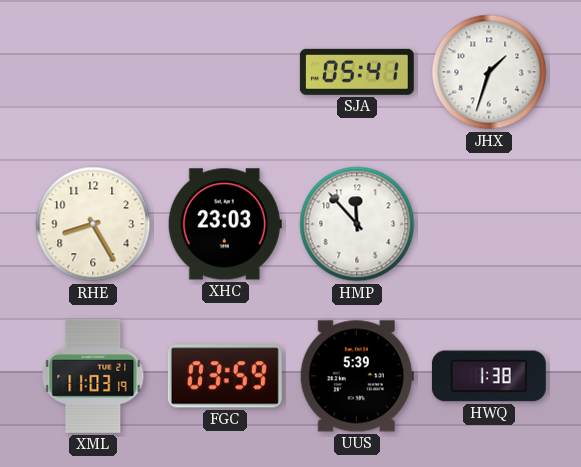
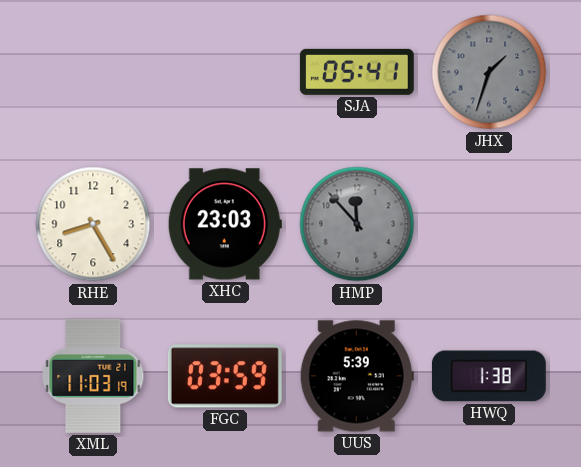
JHX dial: white -> grey (489, 72)
HMP dial: white -> grey (357, 224)
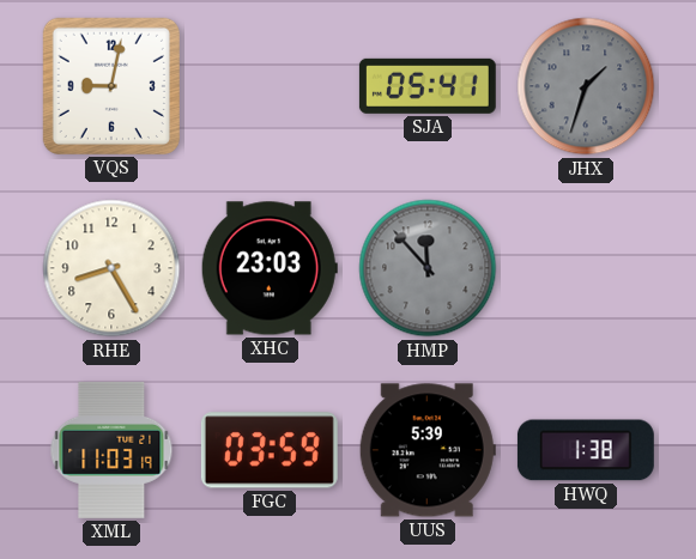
VQS: none -> 9:02 (111, 86)
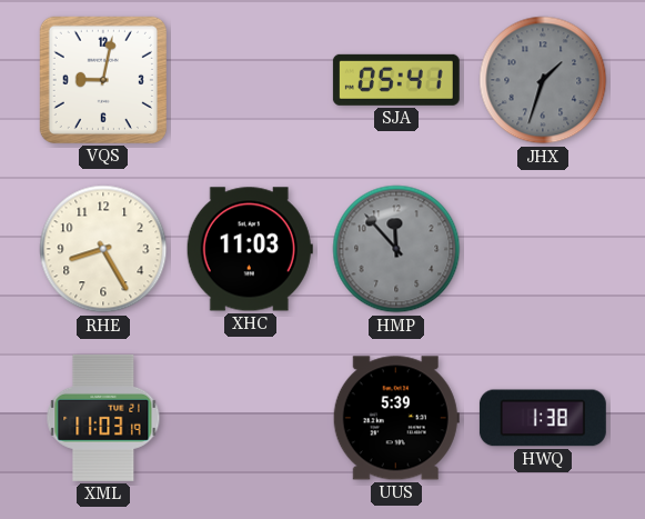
XHC: 23:03 -> 11:03 (250, 249)
FGC: 03:59 -> none (270, 450)
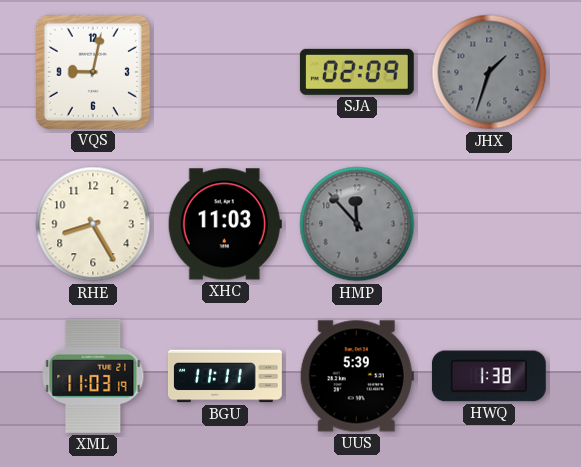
SJA: 05:41 -> 02:09 (357, 72)
BGU: none -> 11:11 (225, 376)
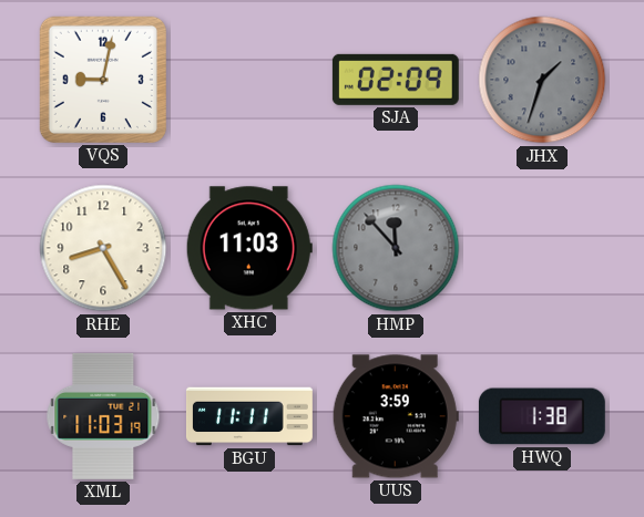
UUS: 5:39 -> 3:59 (396, 416)
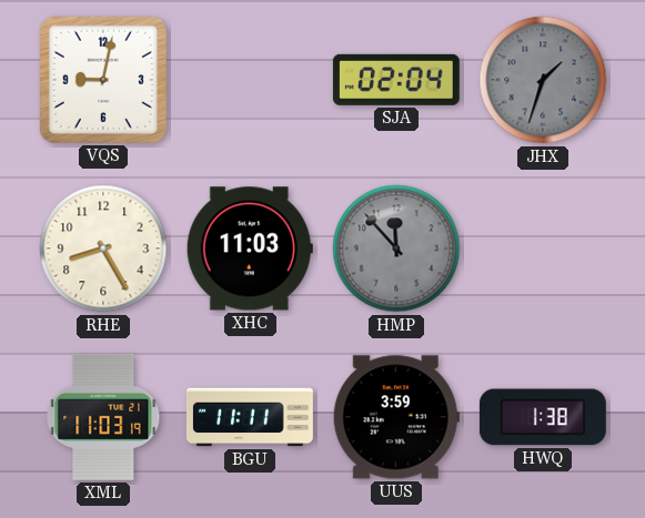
SJA: 02:09 -> 02:04 (396, 80)
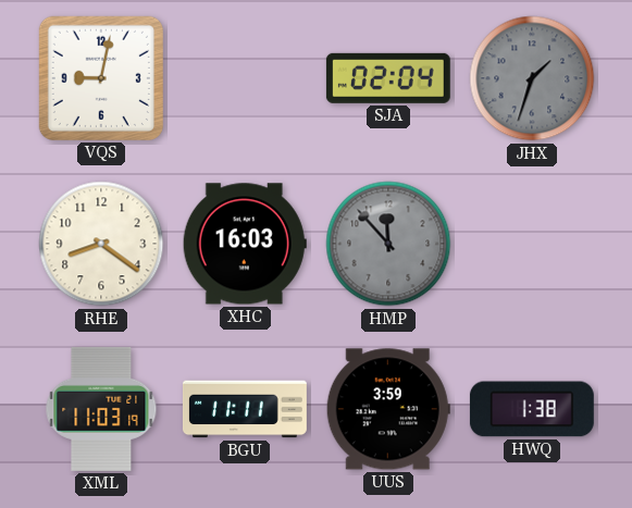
RHE: 8:25 -> 8:21 (101, 244)
XHC: 11:03 -> 16:03 (245, 244)
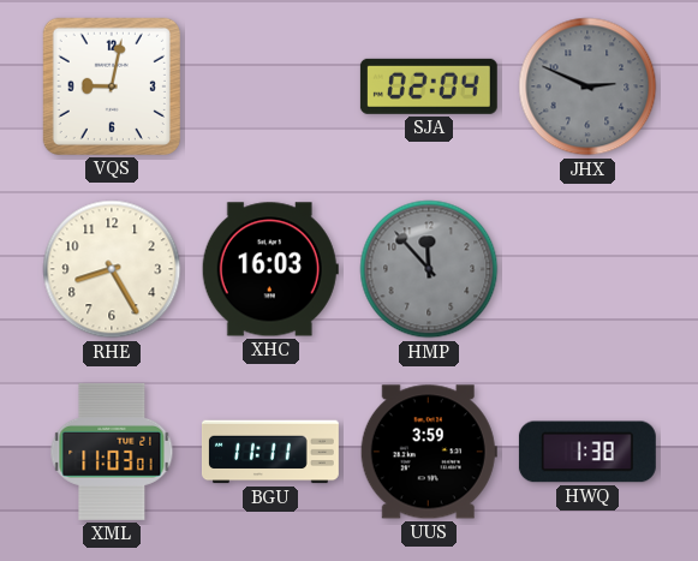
JHX: 1:33 -> 2:49 (587, 86)
RHE: 8:21 -> 8:25 (112, 269)
XML: 11:03:19 -> 11:03:01 (112, 452)
